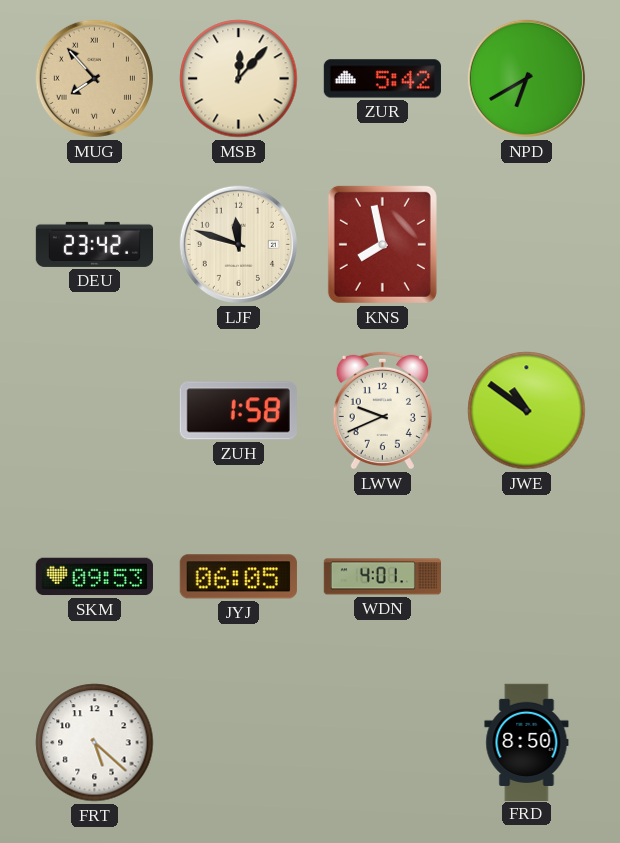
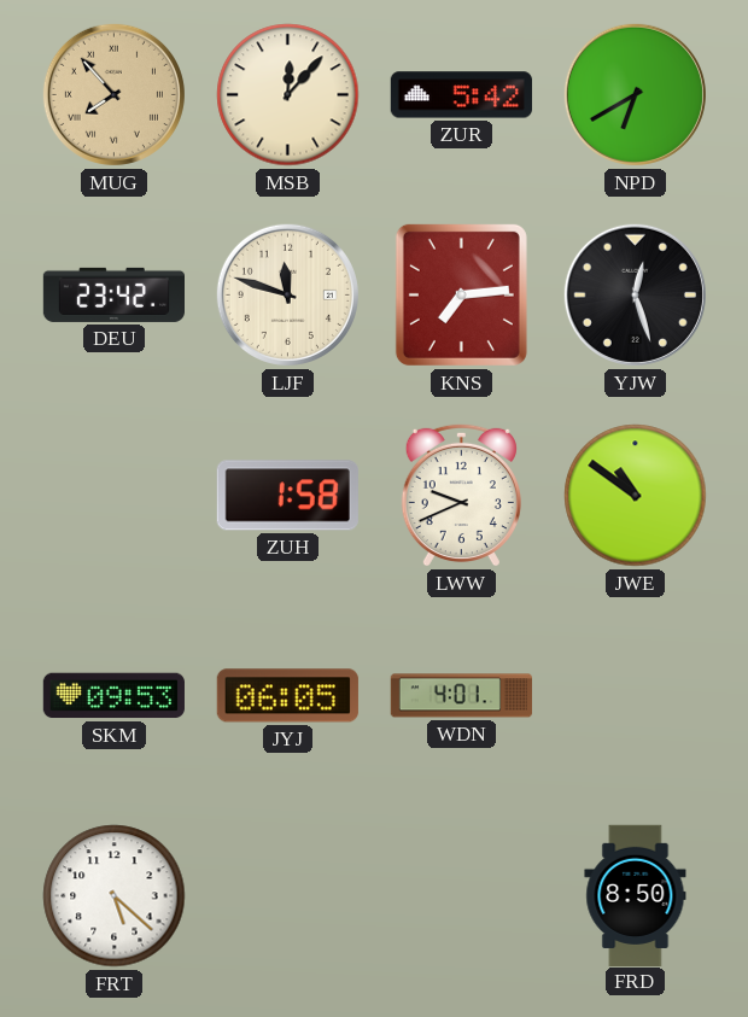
KNS: 7:58 -> 7:14 (461, 294)
YJW: none -> 12:27 (635, 294)
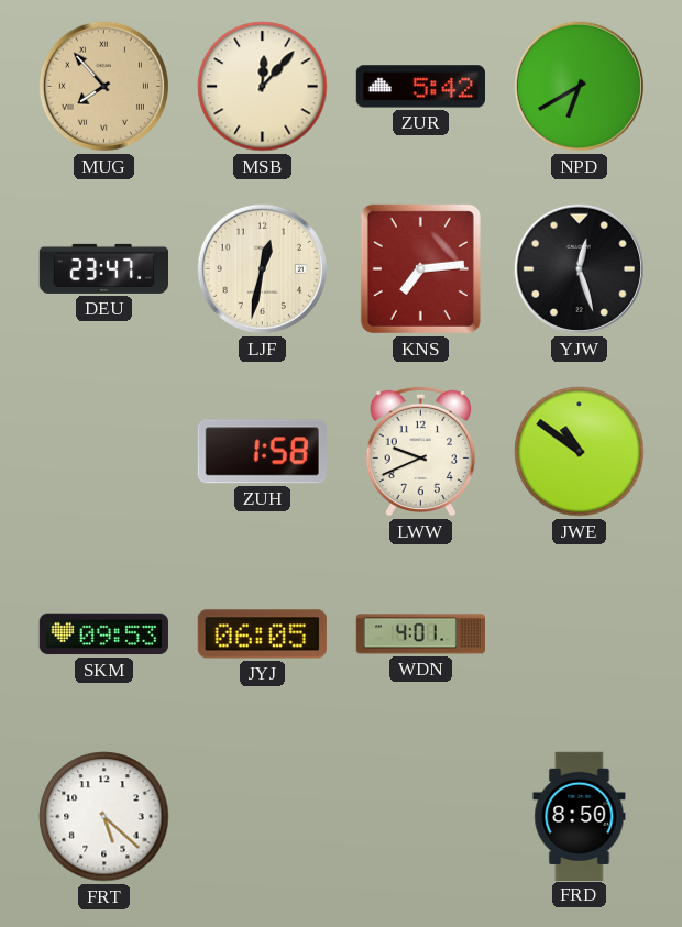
DEU: 23:42 -> 23:47 (103, 268)
LJF: 11:48 -> 12:32 (262, 268)
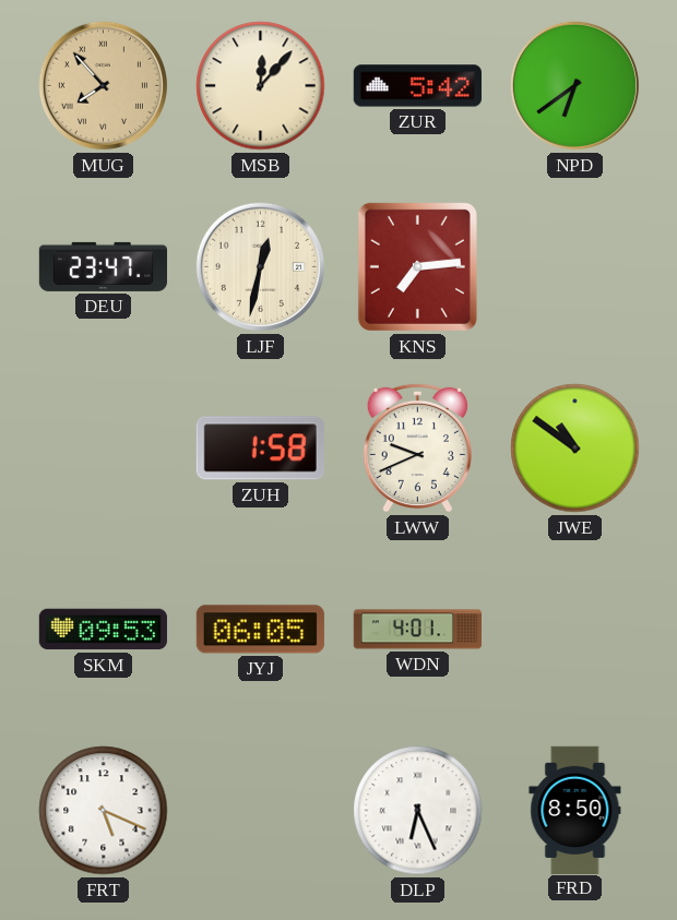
NPD: 6:40 -> 6:39 (574, 85)
YJW: 12:27 -> none (579, 268)
FRT: 5:22 -> 5:19 (104, 811)
DLP: none -> 6:26 (418, 811)
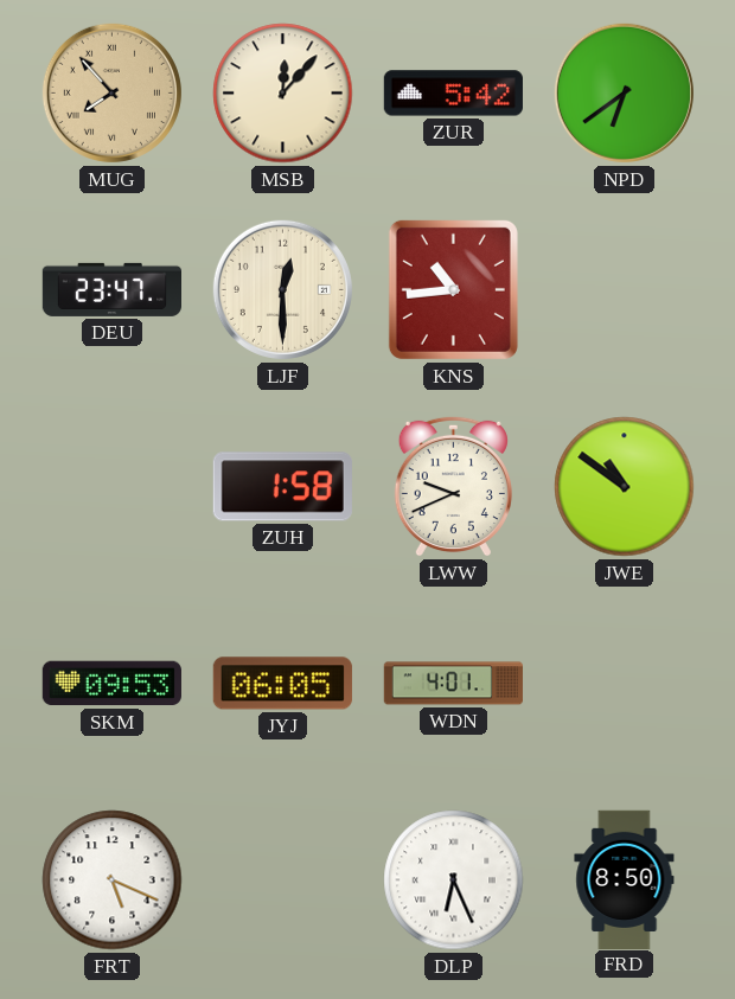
LJF: 12:32 -> 12:30 (282, 289)
KNS: 7:14 -> 10:44 (453, 289)
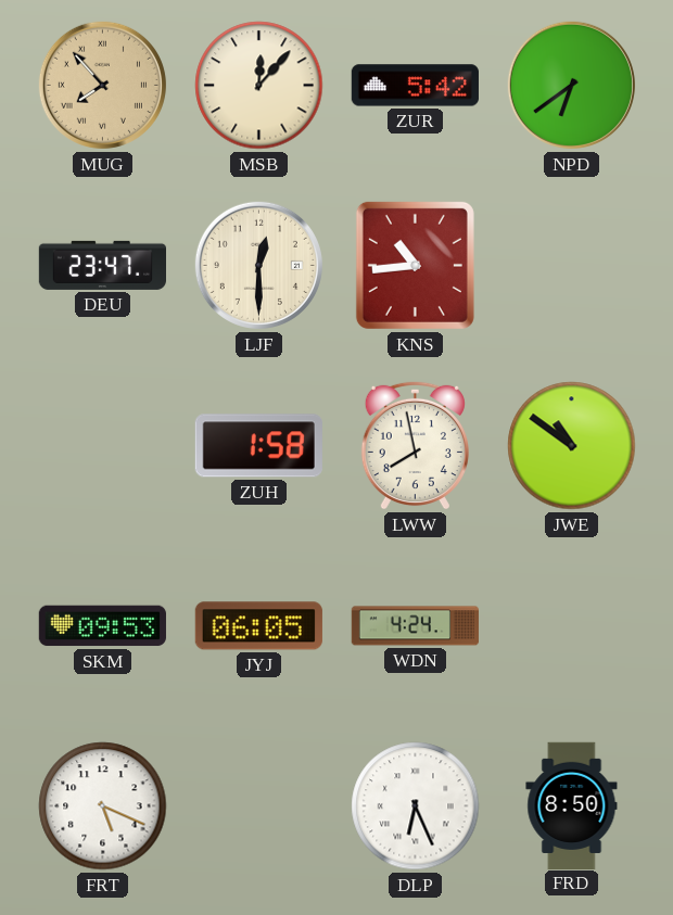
LWW: 9:41 -> 7:58 (415, 445)
WDN: 4:01 -> 4:24 (415, 626)
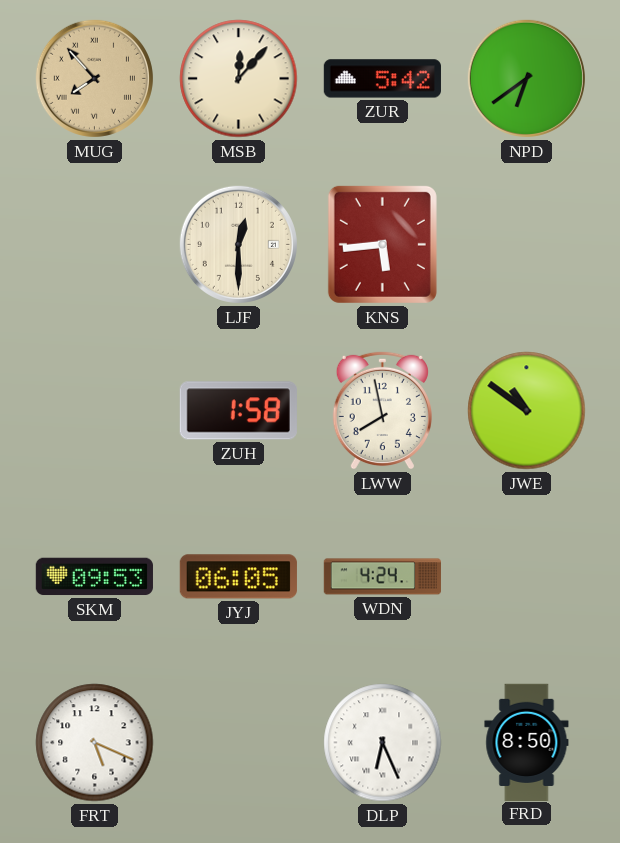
DEU: 23:47 -> none (102, 265)
KNS: 10:44 -> 5:44 (382, 244)
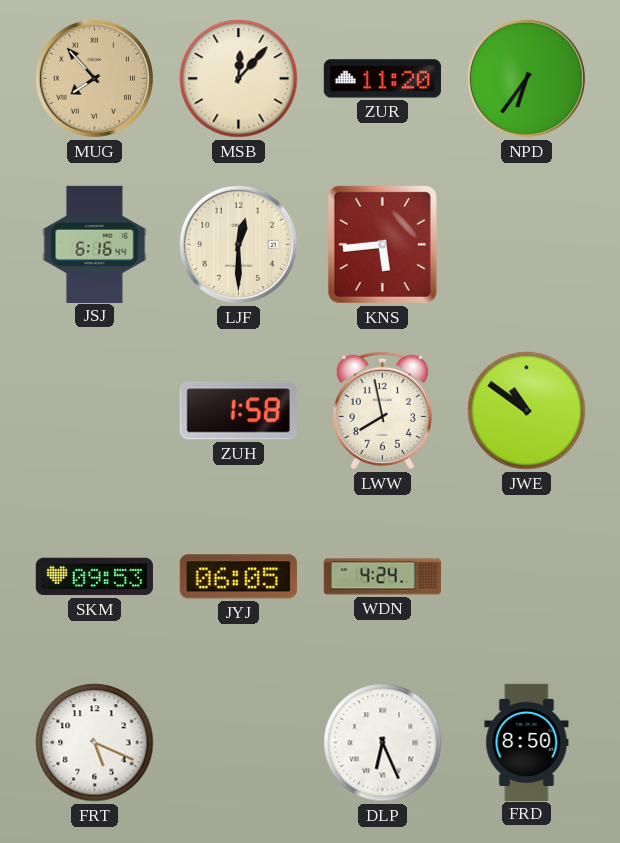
ZUR: 5:42 -> 11:20 (382, 79)
NPD: 6:39 -> 6:36 (526, 78)
JSJ: none -> 6:16 (95, 244)
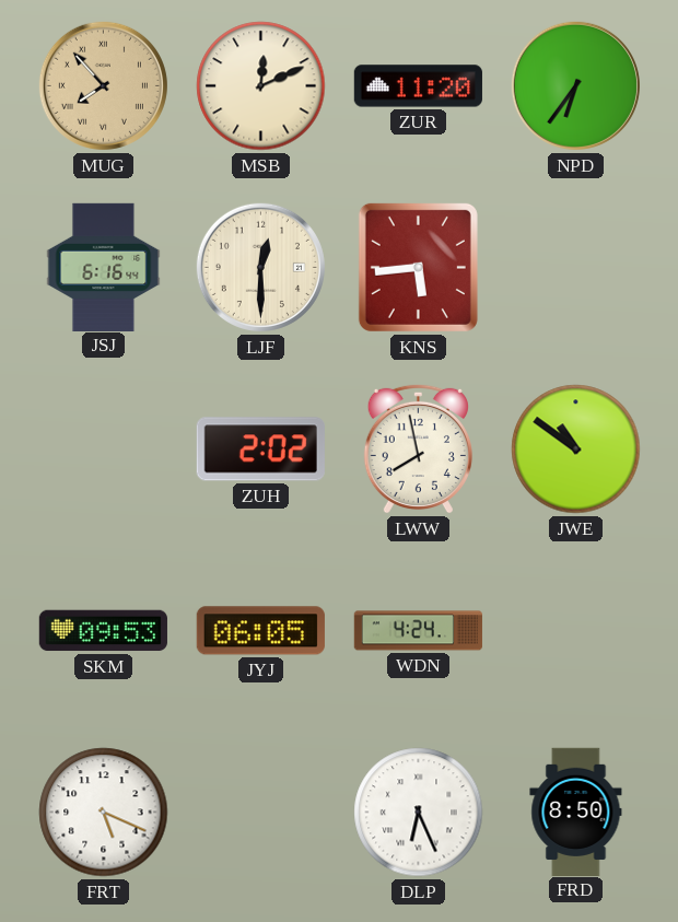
MSB: 12:07 -> 12:11 (261, 86)
ZUH: 1:58 -> 2:02 (260, 450)
